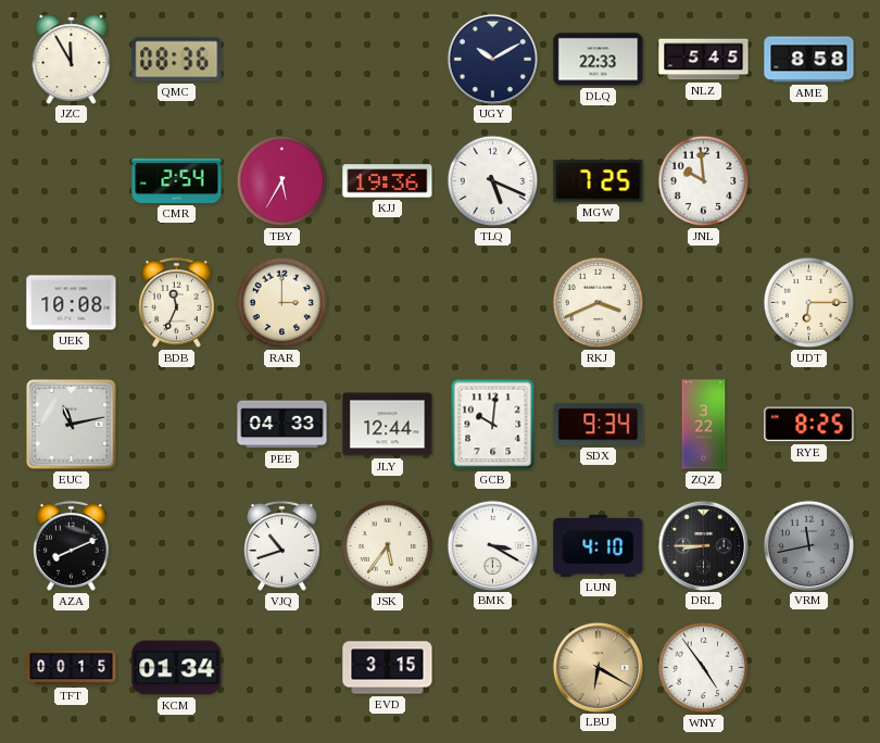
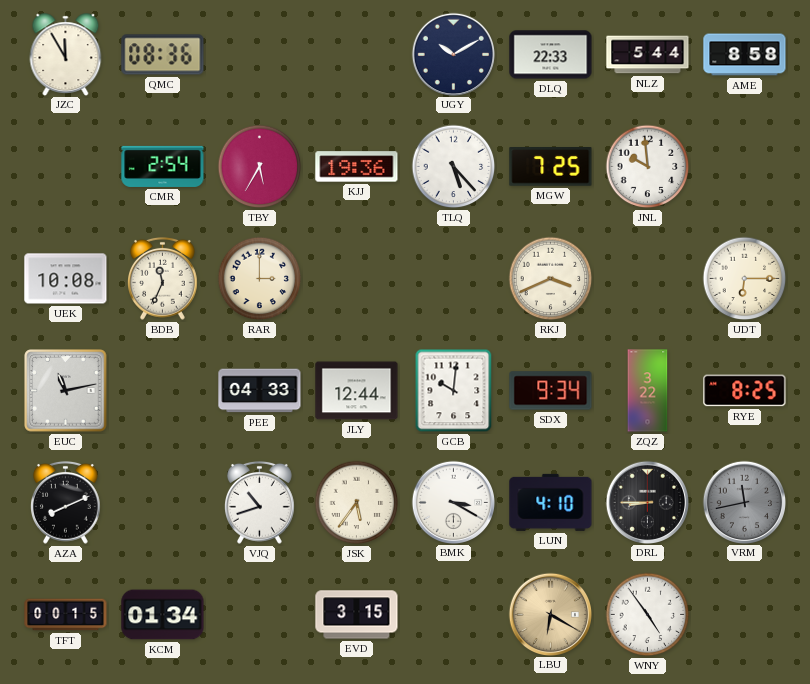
NLZ: 5:45 -> 5:44 (648, 55)
TLQ: 5:19 -> 5:23 (454, 167)
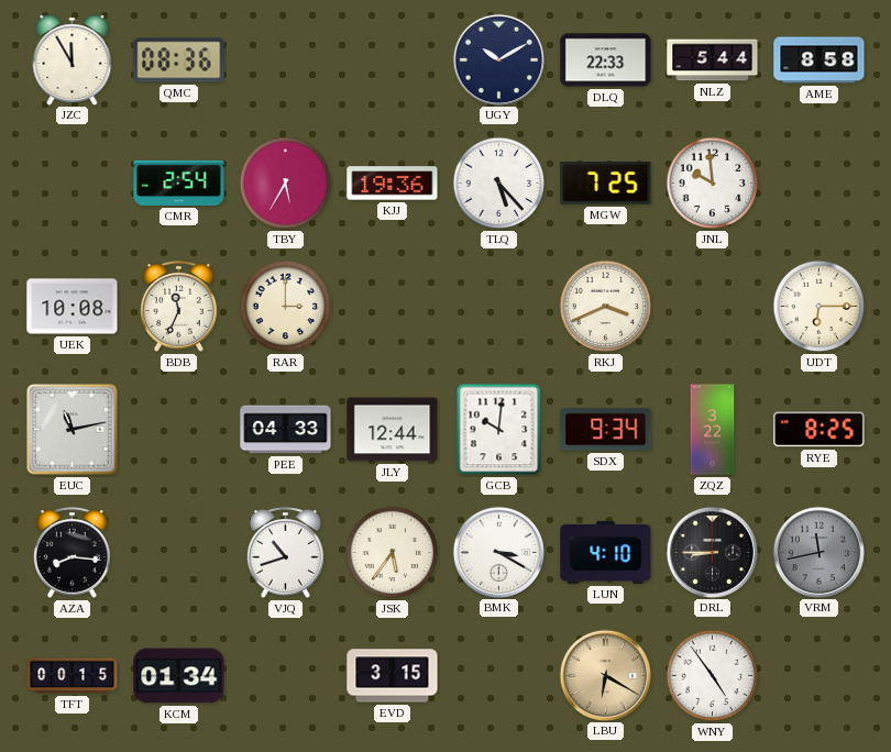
AZA: 8:11 -> 8:16 (73, 552)
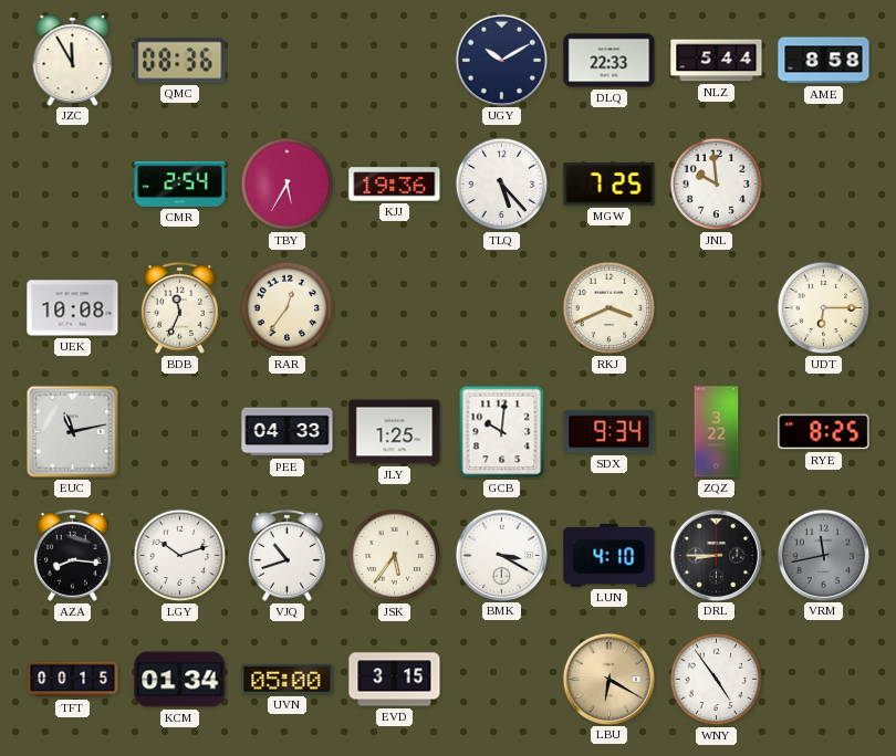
RAR: 3:00 -> 12:36 (288, 308)
JLY: 12:44 -> 1:25 (395, 432)
LGY: none -> 10:12 (180, 556)
UVN: none -> 05:00 (288, 679)
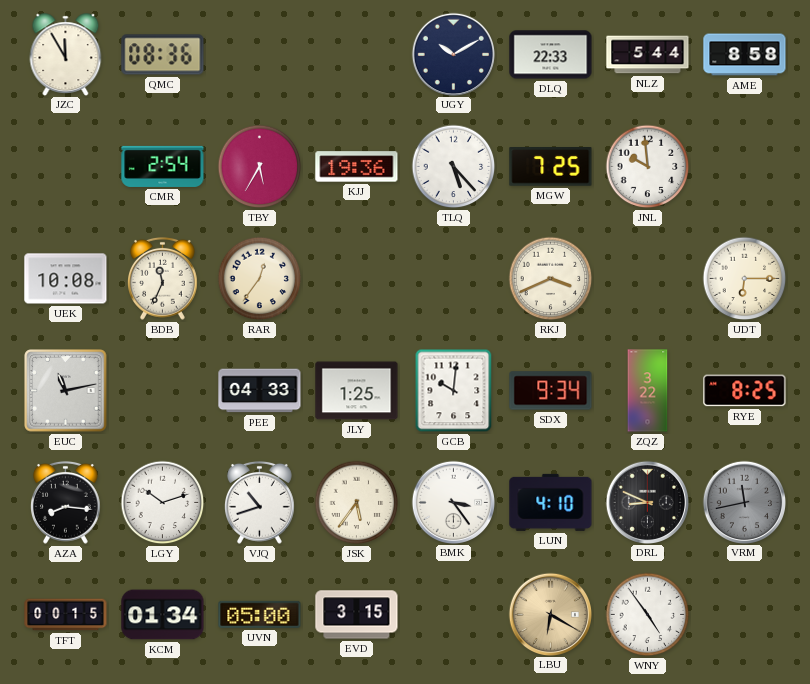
BMK: 3:20 -> 3:24 (453, 502)
DRL: 8:45 -> 8:49 (647, 502)
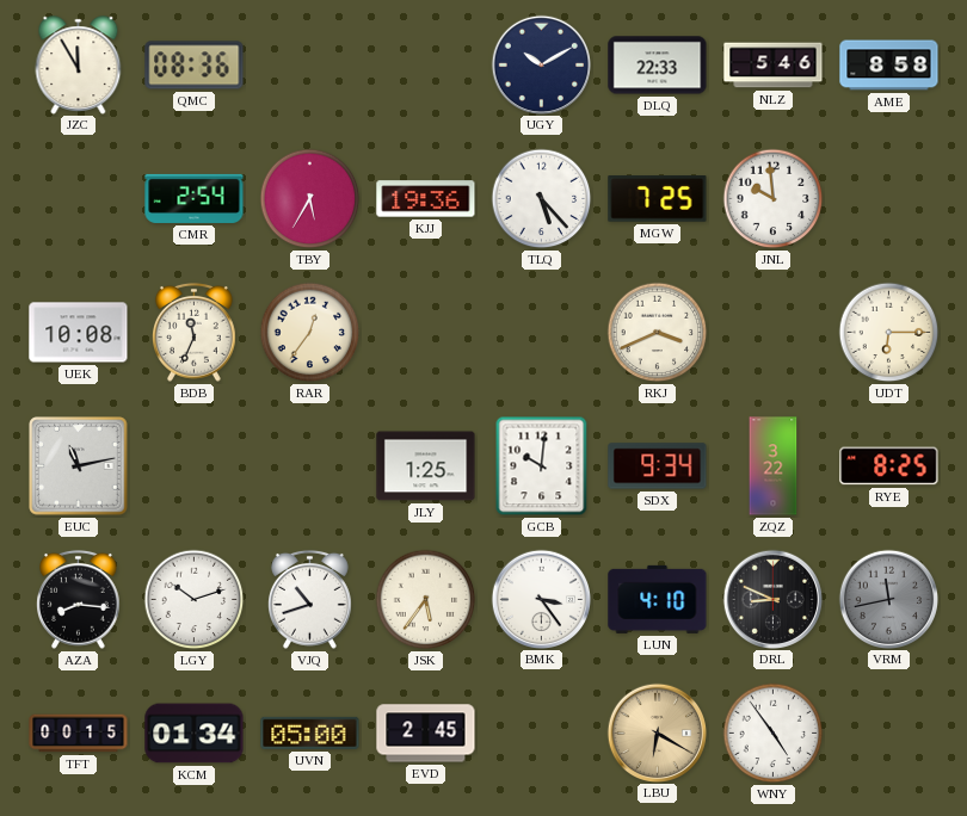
NLZ: 5:44 -> 5:46 (774, 66)
PEE: 04:33 -> none (260, 391)
EVD: 3:15 -> 2:45 (426, 734)
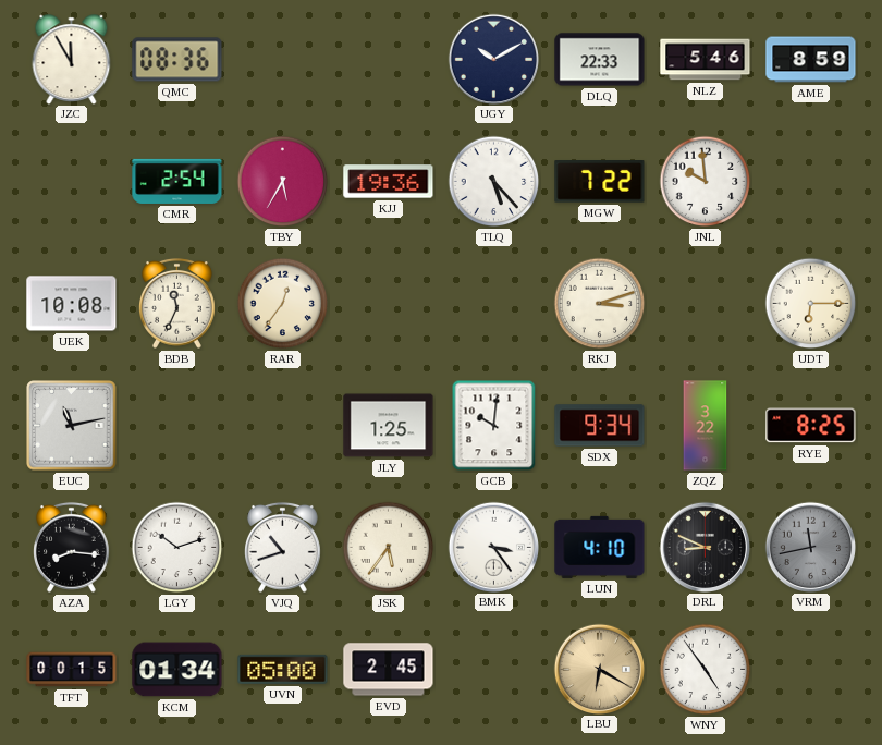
AME: 8:58 -> 8:59 (811, 60)
MGW: 7:25 -> 7:22 (600, 182)
RKJ: 3:41 -> 3:12 (600, 304)
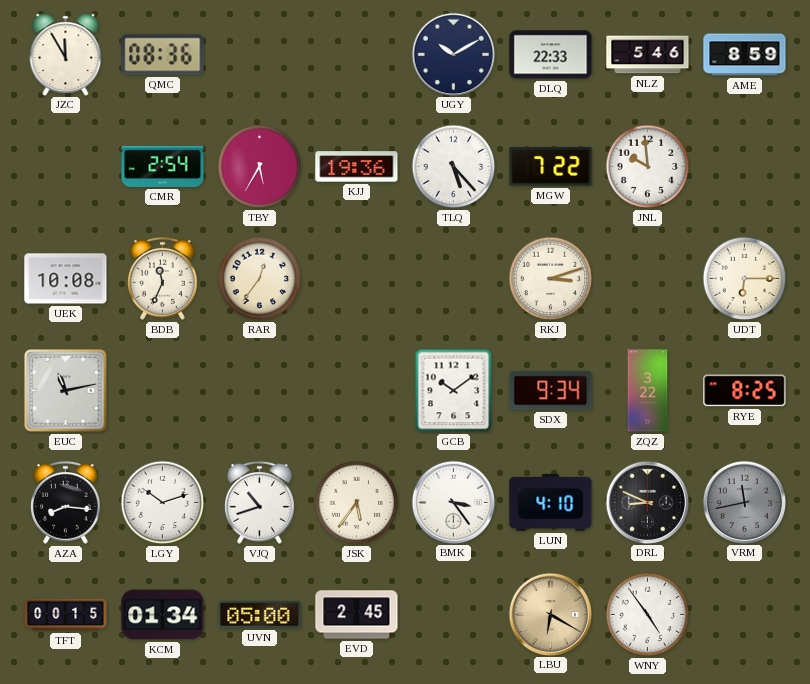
JLY: 1:25 -> none (389, 426)
GCB: 10:01 -> 10:09 (454, 391)
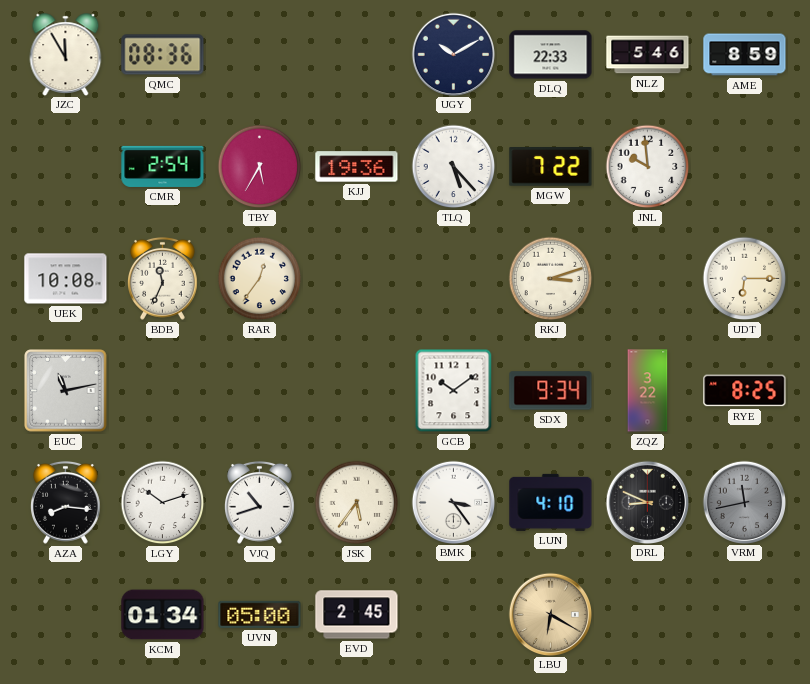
TFT: 00:15 -> none (66, 615)
WNY: 4:54 -> none (648, 615)
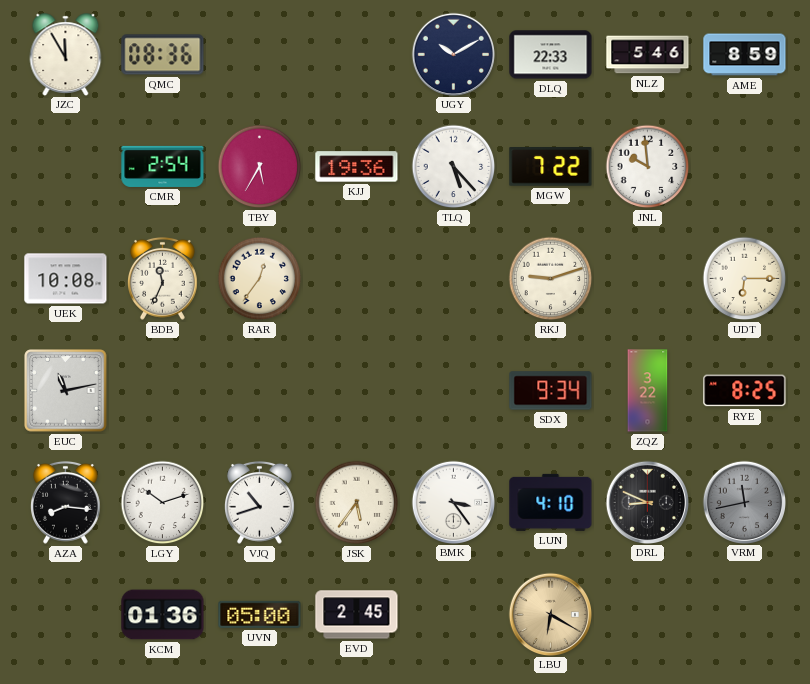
RKJ: 3:12 -> 9:12 (551, 279)
GCB: 10:09 -> none (454, 391)
KCM: 01:34 -> 01:36 (163, 615)
